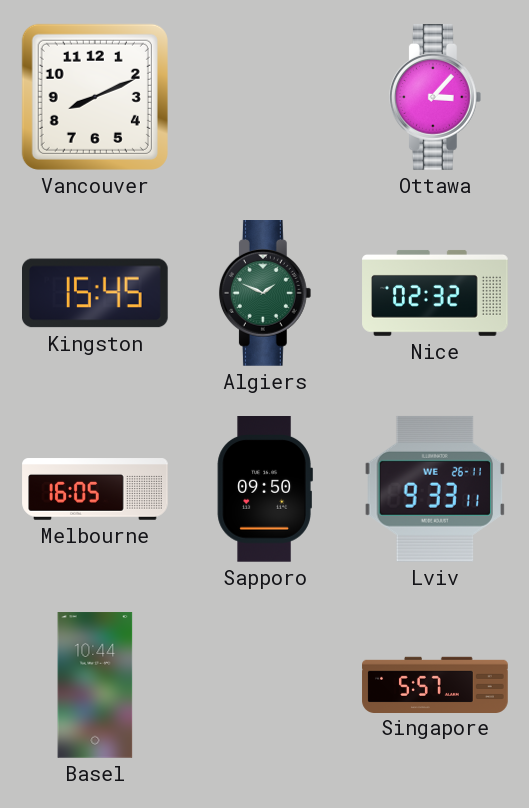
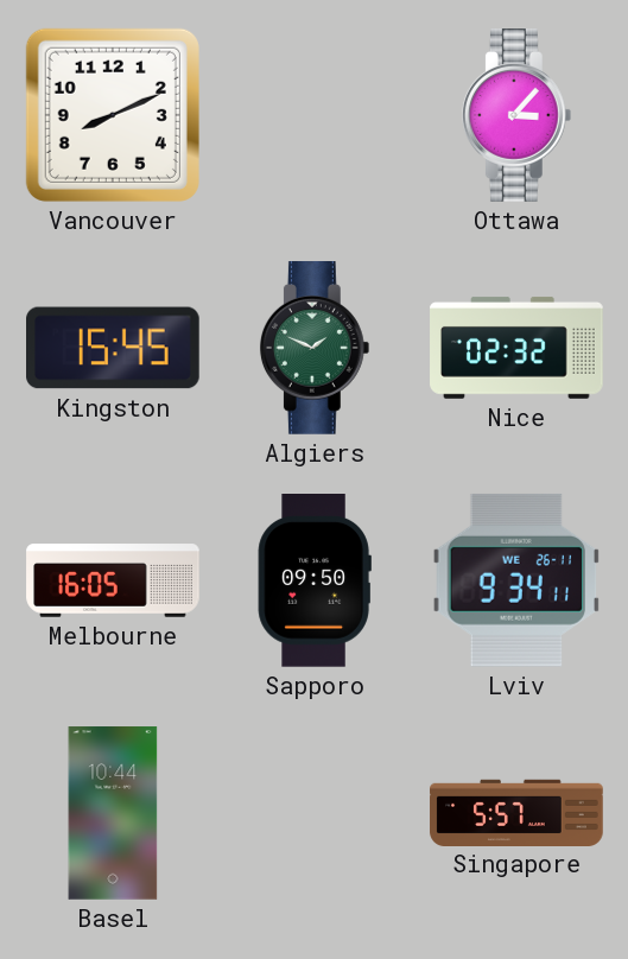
Lviv: 9:33 -> 9:34 (516, 580)
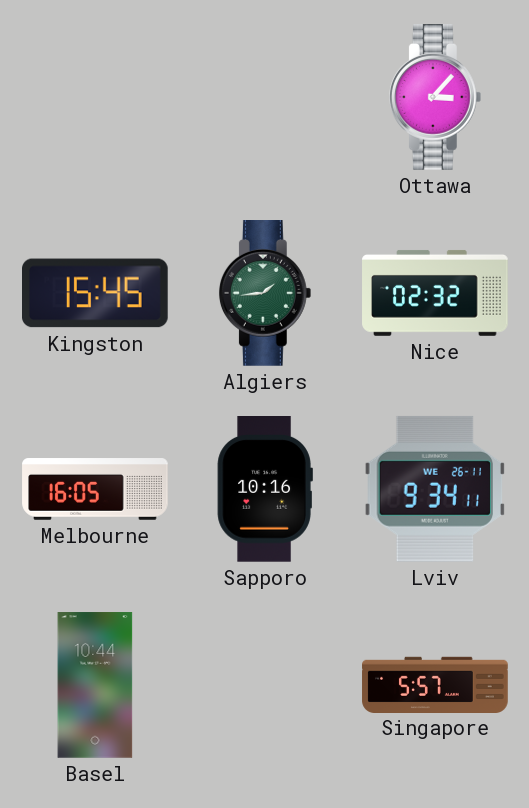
Vancouver: 8:11 -> none (113, 115)
Algiers: 1:49 -> 1:44 (265, 294)
Sapporo: 09:50 -> 10:16 (265, 490)
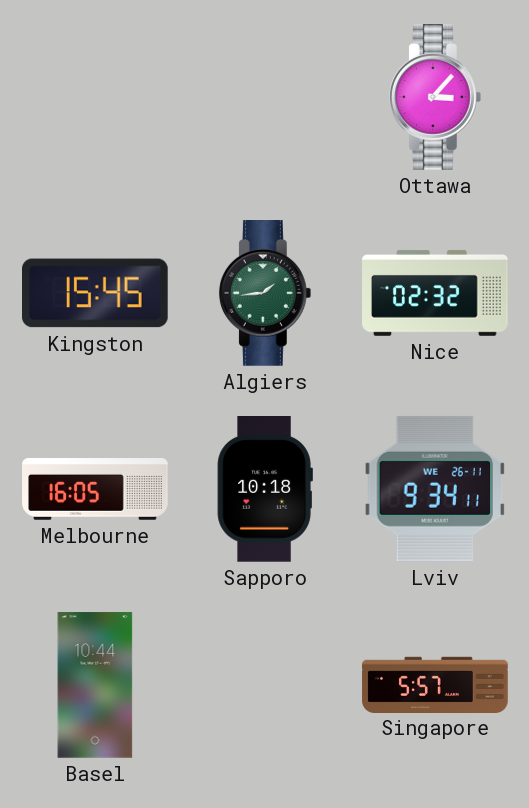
Sapporo: 10:16 -> 10:18 (265, 490)
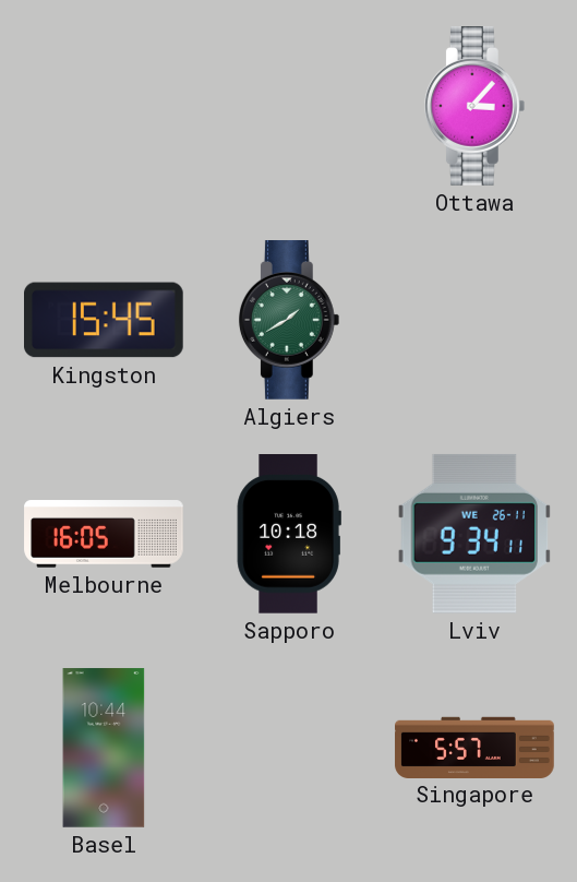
Algiers: 1:44 -> 1:40 (289, 321)
Nice: 02:32 -> none (435, 293)
